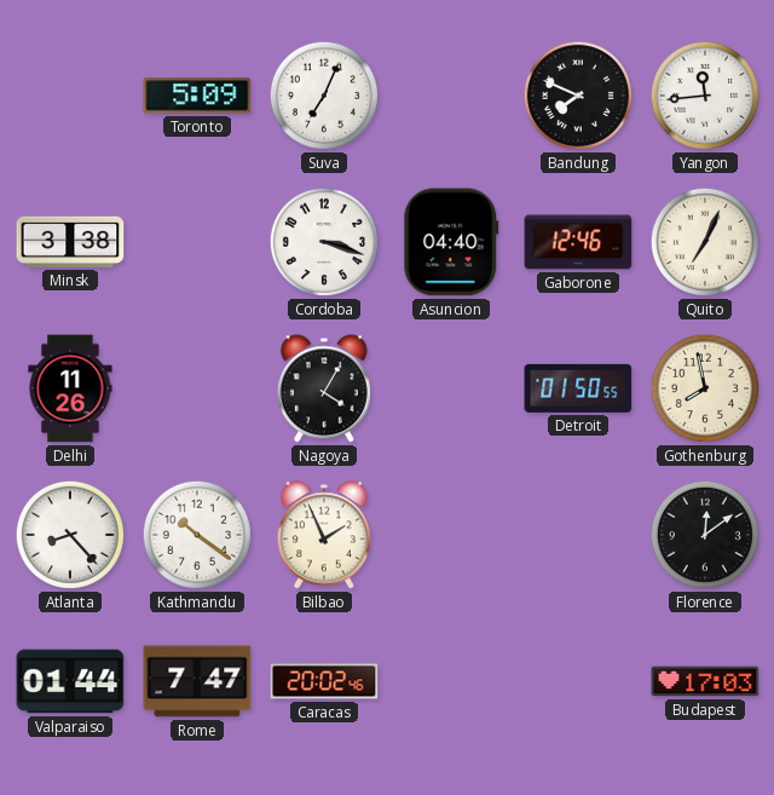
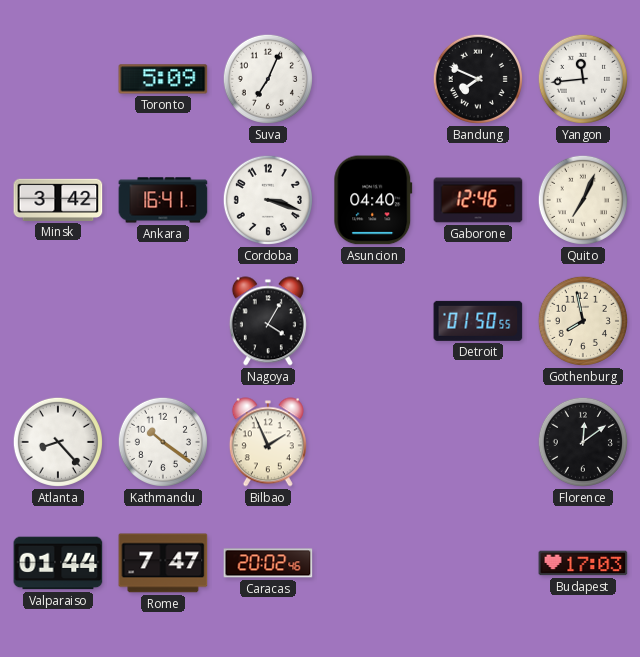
Minsk: 3:38 -> 3:42 (58, 200)
Ankara: none -> 16:41 (163, 200)
Delhi: 11:26 -> none (70, 388)
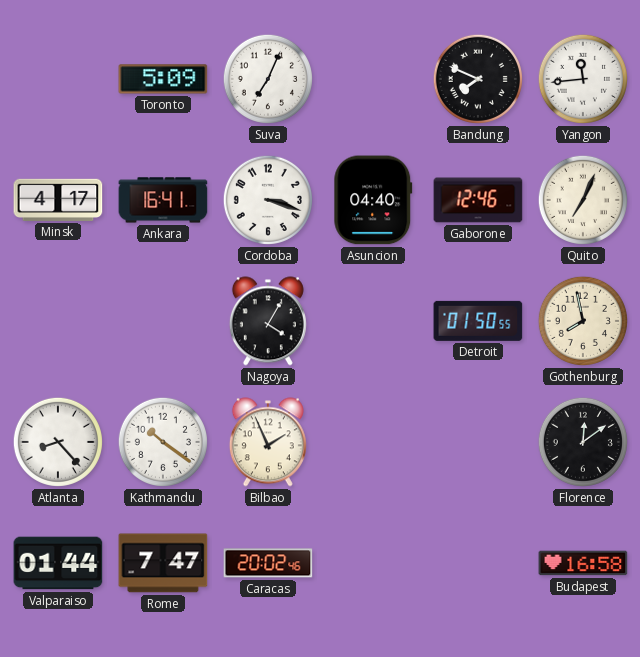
Minsk: 3:42 -> 4:17 (58, 200)
Budapest: 17:03 -> 16:58 (583, 563)
